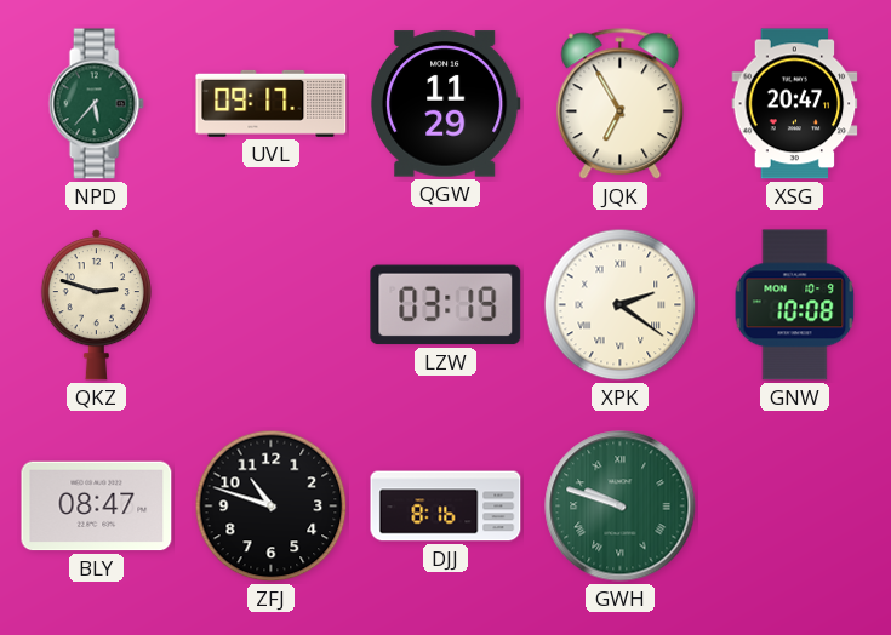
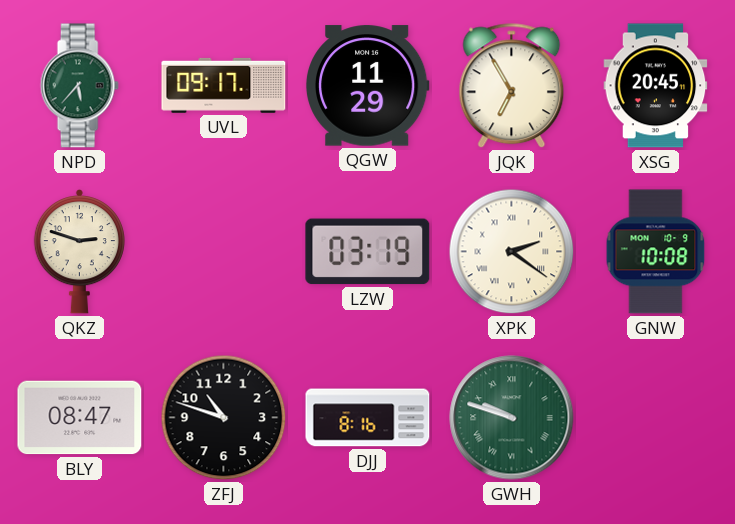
XSG: 20:47 -> 20:45 (656, 86)
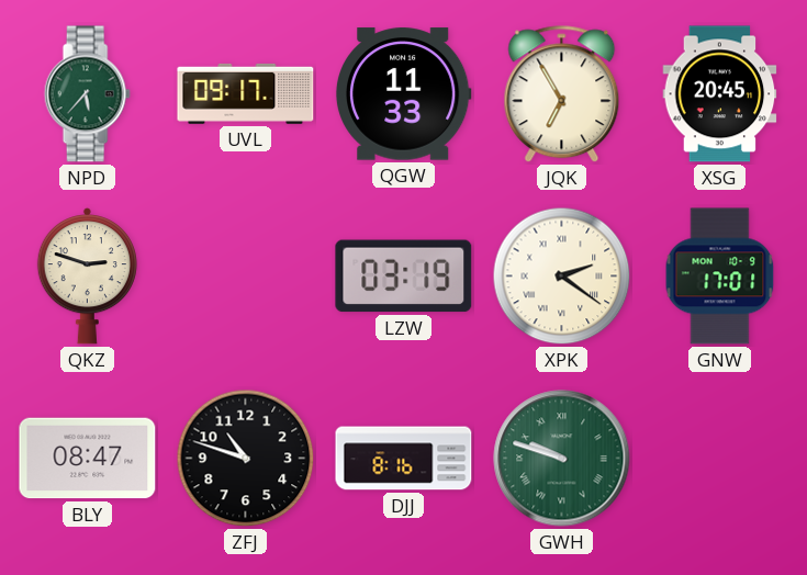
QGW: 11:29 -> 11:33 (403, 94)
GNW: 10:08 -> 17:01 (720, 277)
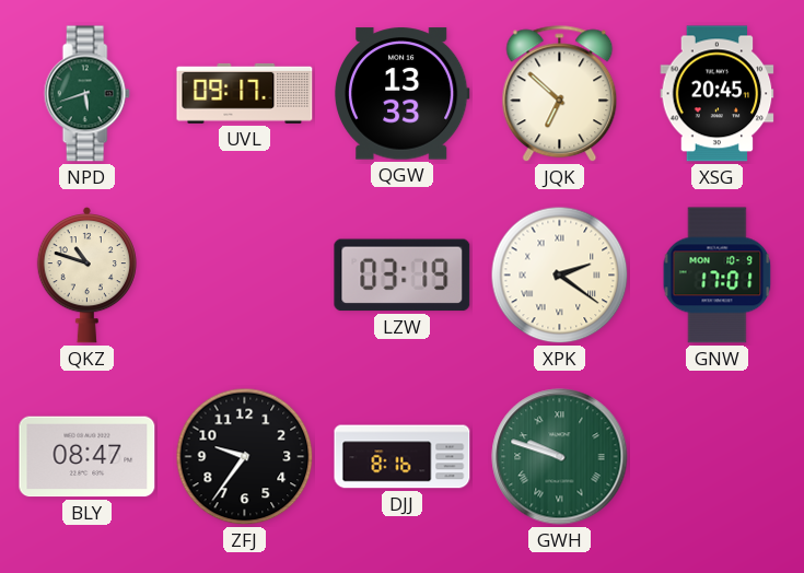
NPD: 5:37 -> 5:42 (86, 94)
QGW: 11:33 -> 13:33 (401, 94)
JQK: 6:55 -> 6:52 (560, 94)
QKZ: 2:48 -> 10:48 (86, 276)
ZFJ: 10:48 -> 9:36 (245, 457)
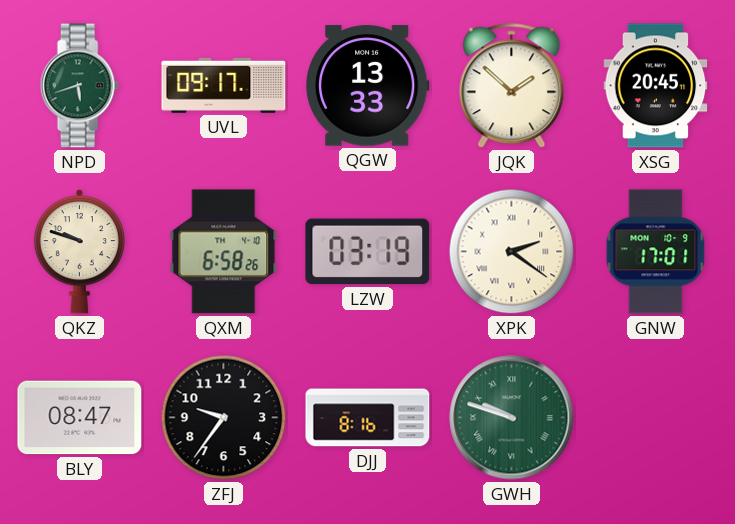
JQK: 6:52 -> 1:52 (512, 86)
QKZ: 10:48 -> 9:48 (79, 252)
QXM: none -> 6:58 (224, 252)
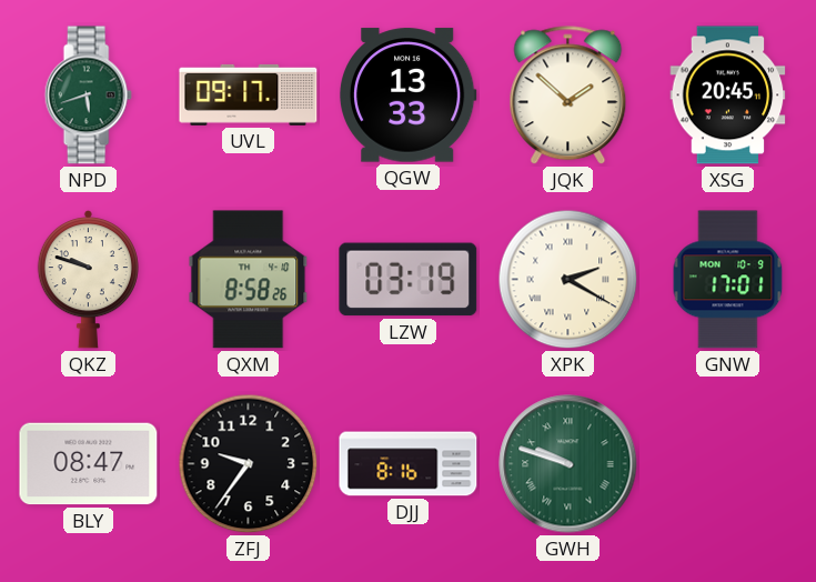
QXM: 6:58 -> 8:58 (249, 280)
XPK: 2:21 -> 2:20 (568, 280)
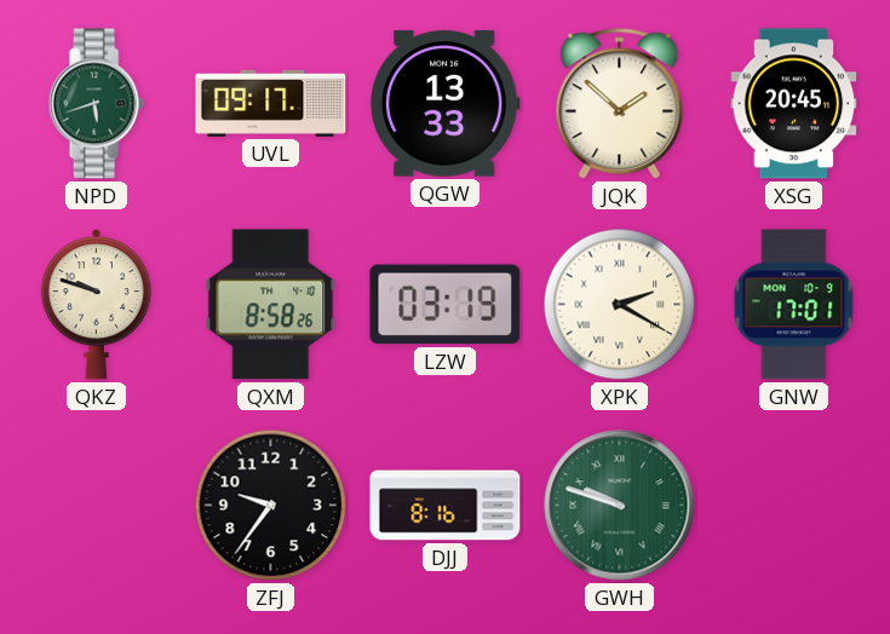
BLY: 08:47 -> none (89, 464)
